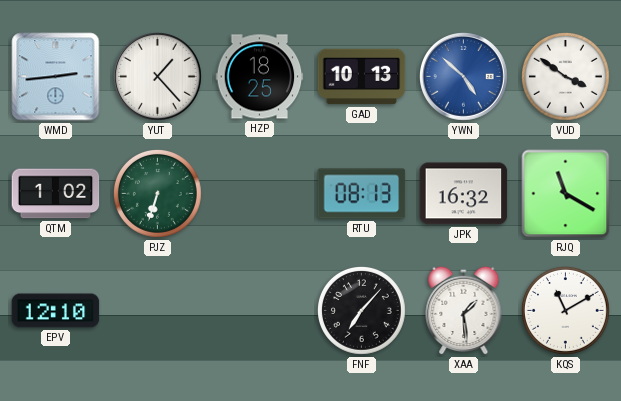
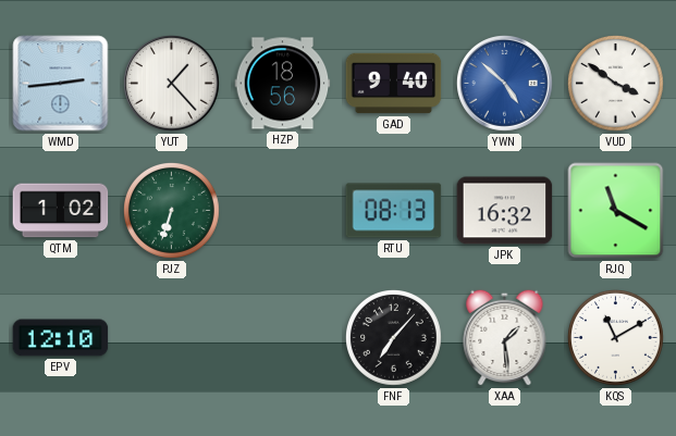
HZP: 18:25 -> 18:56 (283, 84)
GAD: 10:13 -> 9:40 (394, 84)
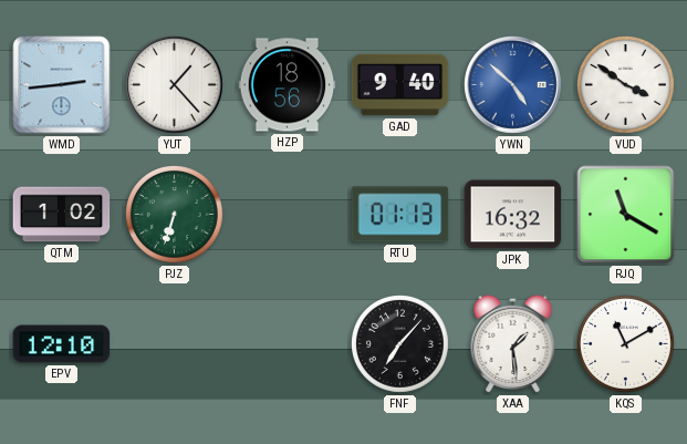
RTU: 08:13 -> 01:13 (400, 215)
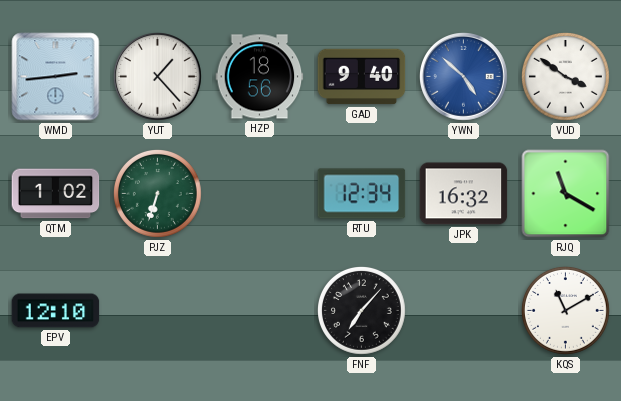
RTU: 01:13 -> 12:34 (362, 194)
XAA: 1:29 -> none (513, 343)
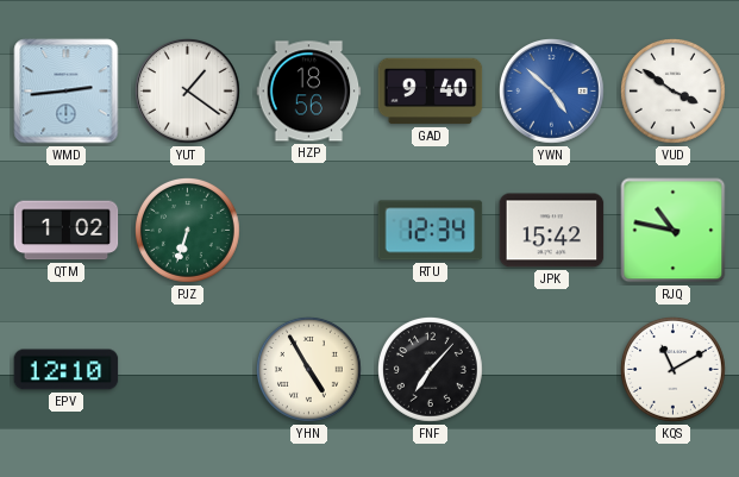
YUT: 1:23 -> 1:21 (188, 92)
JPK: 16:32 -> 15:42 (552, 231)
RJQ: 11:20 -> 10:47 (674, 231)
YHN: none -> 4:55 (309, 370)
